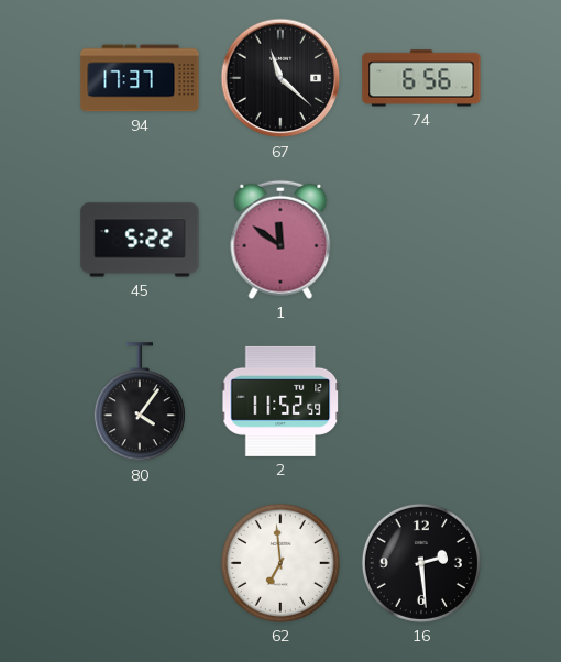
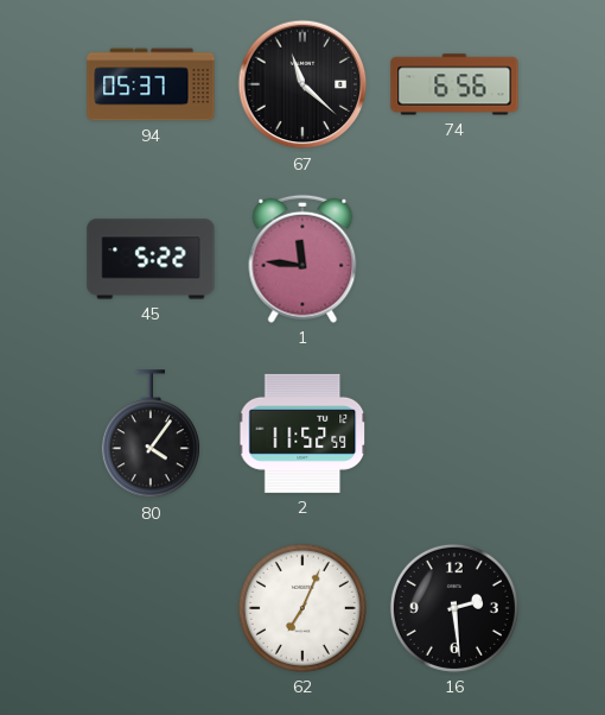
94: 17:37 -> 05:37 (151, 84)
1: 11:51 -> 11:46 (302, 259)
62: 6:59 -> 7:04 (302, 608)
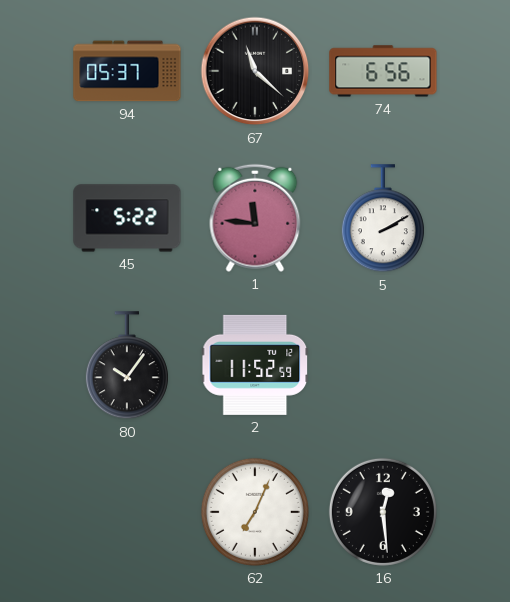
5: none -> 2:10 (383, 219)
80: 4:06 -> 10:06 (127, 366)
16: 2:29 -> 12:29 (383, 512)
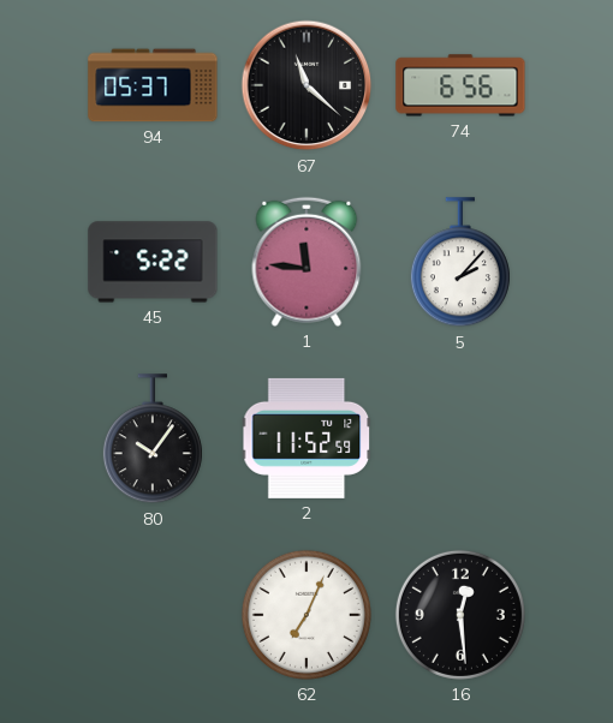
5: 2:10 -> 2:07 (460, 263)
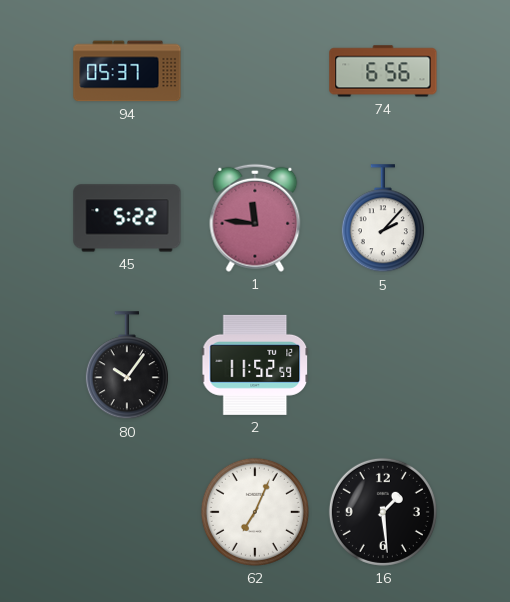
67: 11:22 -> none (306, 85)
16: 12:29 -> 1:29 (383, 512)
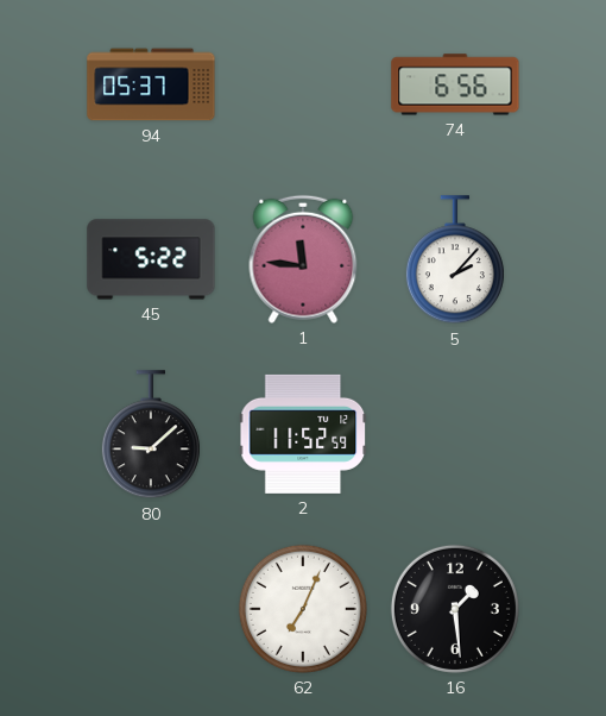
80: 10:06 -> 9:08 (151, 435)
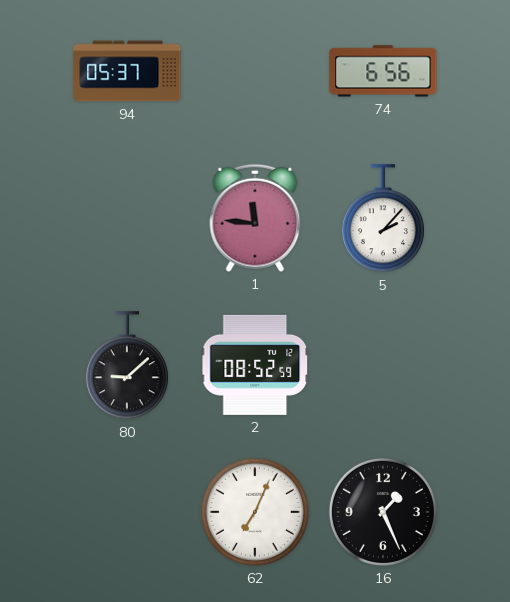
45: 5:22 -> none (151, 259)
2: 11:52 -> 08:52 (255, 365)
16: 1:29 -> 1:26 (383, 512)
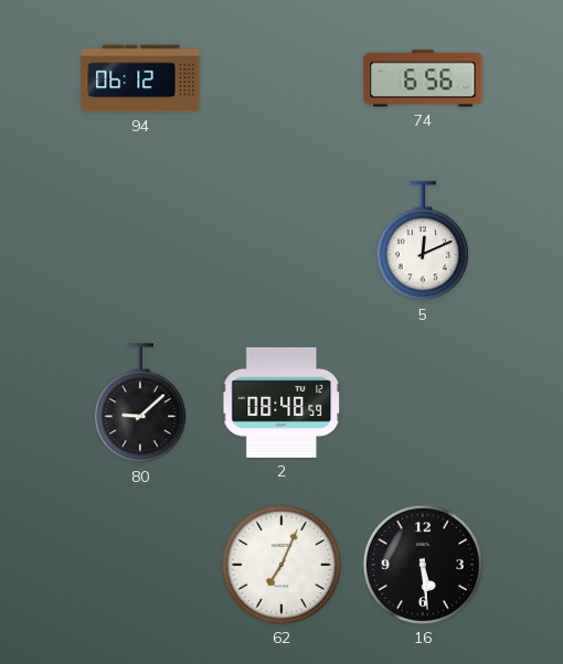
94: 05:37 -> 06:12 (140, 78)
1: 11:46 -> none (255, 218)
5: 2:07 -> 12:11 (423, 242)
2: 08:52 -> 08:48 (281, 403)
16: 1:26 -> 5:29 (423, 565)
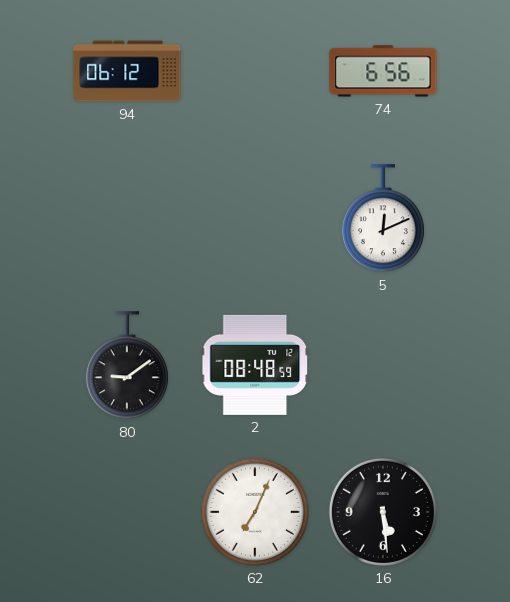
80: 9:08 -> 9:09 (127, 366)
